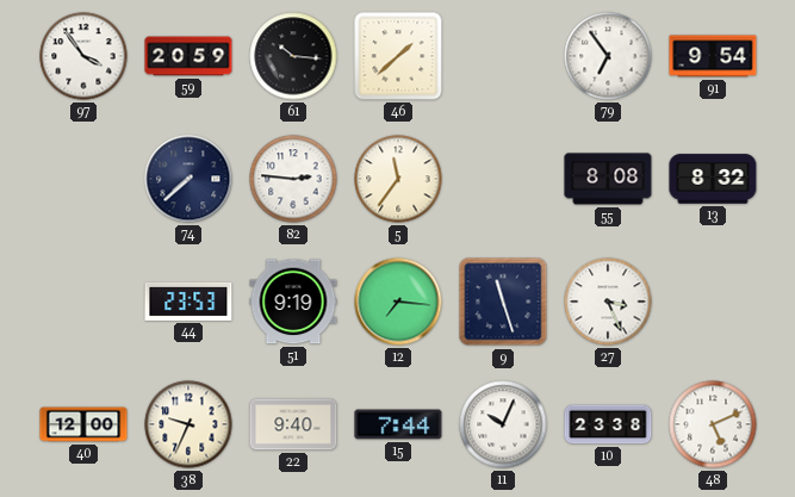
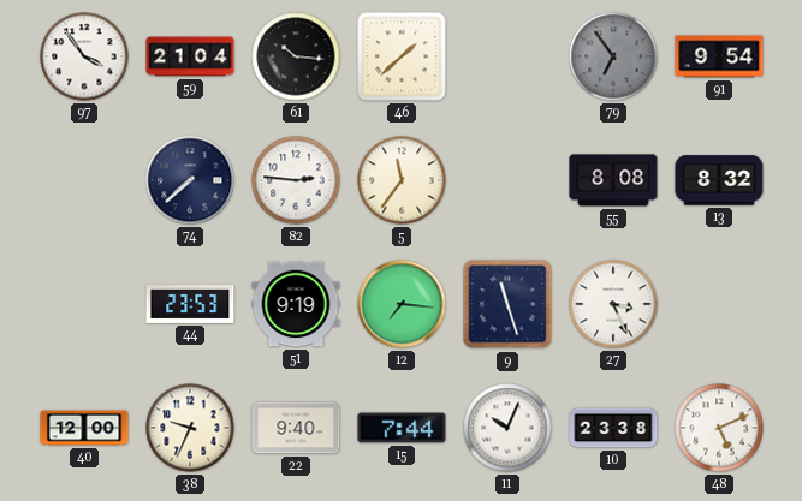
59: 20:59 -> 21:04 (190, 56)
79 dial: white -> grey (613, 56)
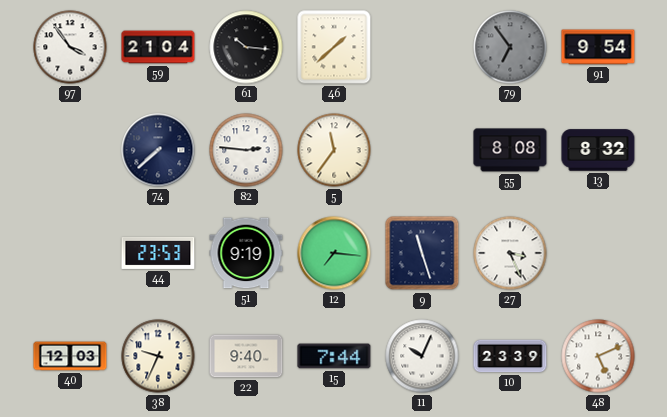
40: 12:00 -> 12:03 (70, 356)
10: 23:38 -> 23:39 (510, 356)
